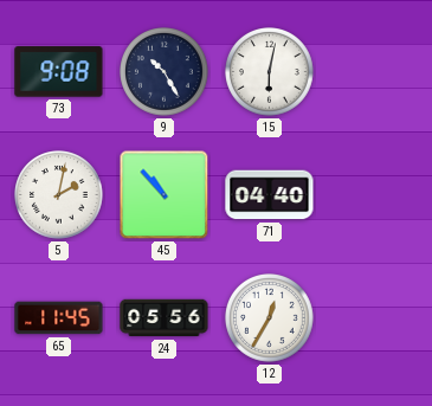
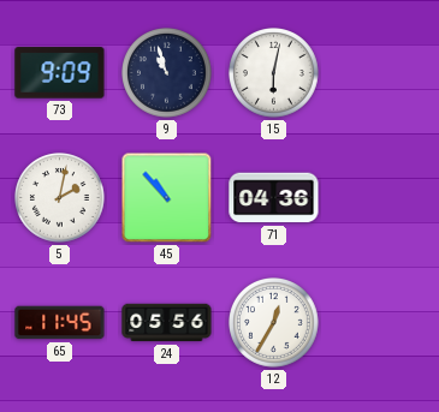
73: 9:08 -> 9:09 (60, 73)
9: 10:25 -> 10:57 (167, 73)
71: 04:40 -> 04:36 (274, 198)
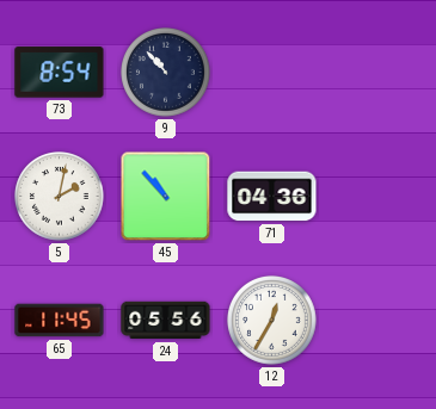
73: 9:09 -> 8:54 (60, 73)
9: 10:57 -> 10:53 (166, 73)
15: 6:02 -> none (274, 73)
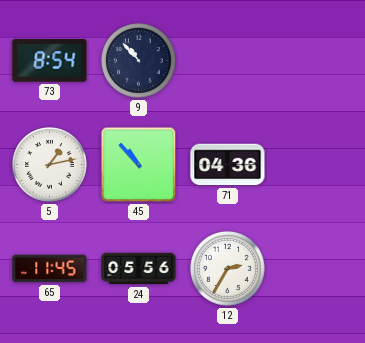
5: 2:02 -> 1:13 (50, 165)
12: 12:35 -> 2:35 (228, 269)
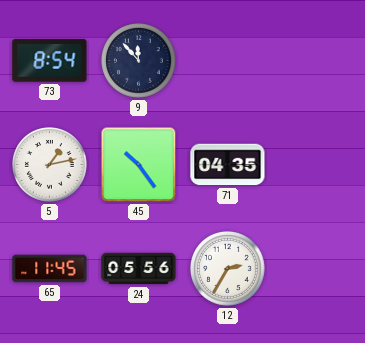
9: 10:53 -> 11:53 (139, 61)
45: 10:53 -> 10:24 (139, 165)
71: 04:36 -> 04:35 (228, 165)
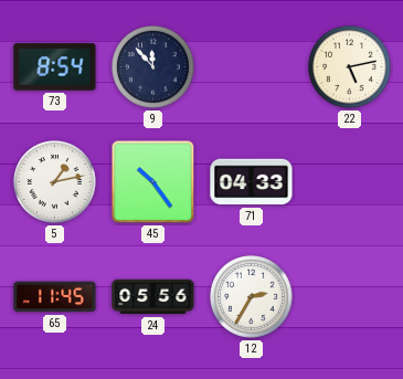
22: none -> 5:13 (350, 67)
71: 04:35 -> 04:33 (252, 182)
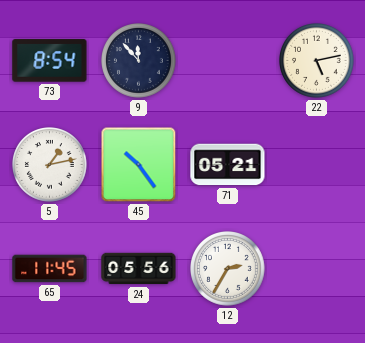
71: 04:33 -> 05:21 (228, 165)
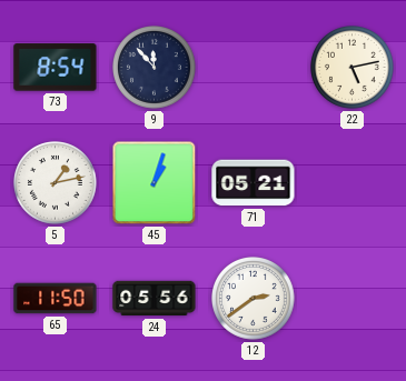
45: 10:24 -> 1:03 (155, 183)
65: 11:45 -> 11:50 (56, 299)
12: 2:35 -> 2:39 (254, 299)
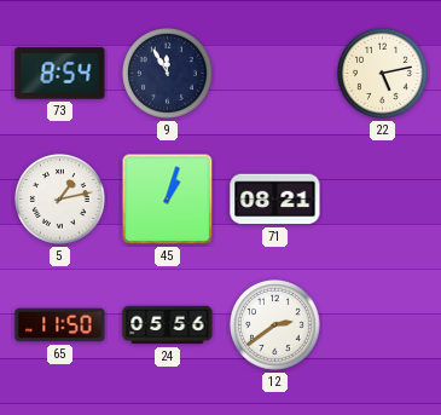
9: 11:53 -> 11:55 (168, 74)
71: 05:21 -> 08:21 (275, 200)
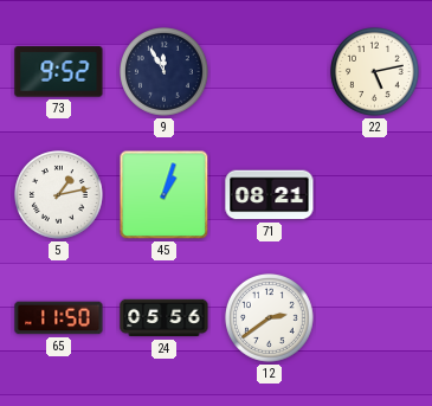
73: 8:54 -> 9:52 (59, 72)
